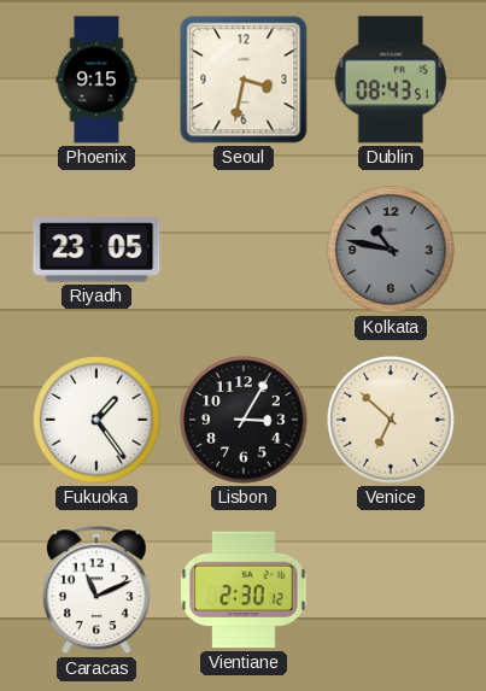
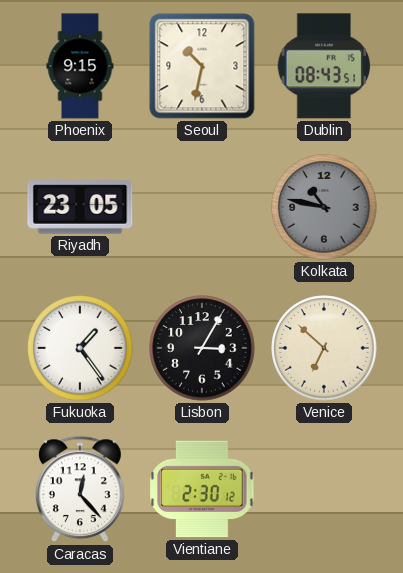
Seoul: 3:32 -> 10:32 (202, 66)
Caracas: 11:11 -> 12:23 (80, 490)
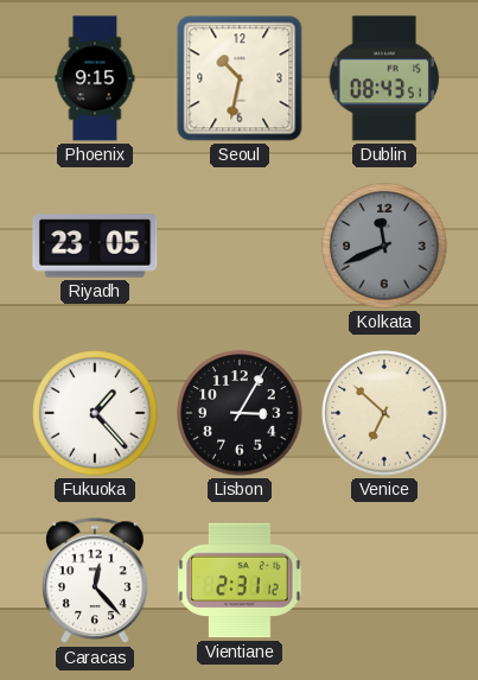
Kolkata: 10:47 -> 11:41 (384, 246)
Fukuoka: 1:24 -> 1:23 (95, 413)
Vientiane: 2:30 -> 2:31 (240, 580)
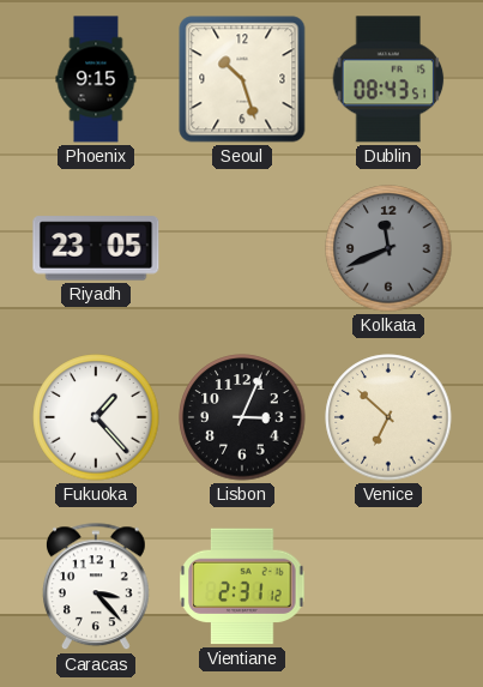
Seoul: 10:32 -> 10:27 (242, 79)
Lisbon: 3:05 -> 3:04 (242, 417)
Caracas: 12:23 -> 3:23 (96, 587)
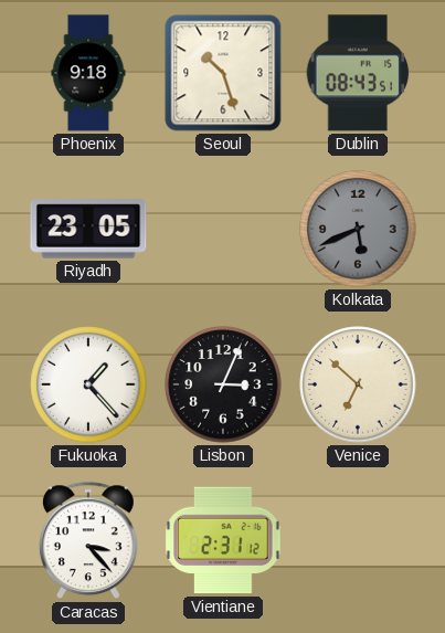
Phoenix: 9:15 -> 9:18 (88, 73)
Kolkata: 11:41 -> 5:41 (358, 229)
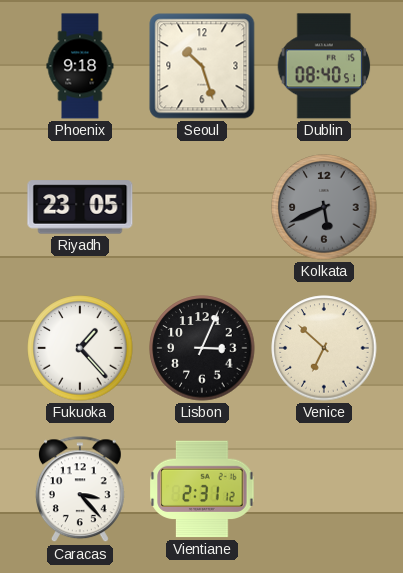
Dublin: 08:43 -> 08:40 (324, 66)
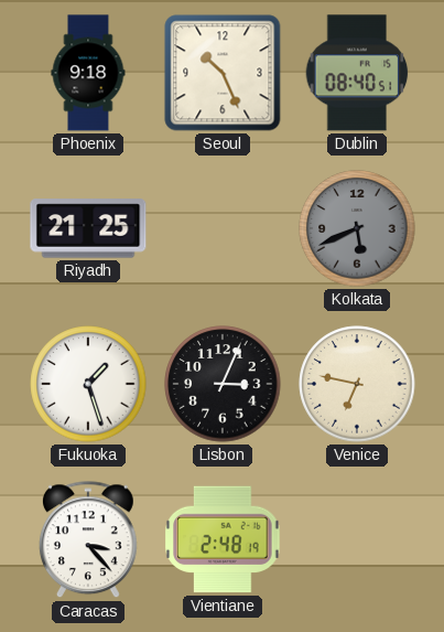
Seoul: 10:27 -> 10:26 (223, 73)
Riyadh: 23:05 -> 21:25 (88, 228)
Fukuoka: 1:23 -> 1:27 (88, 384)
Venice: 6:52 -> 6:47 (357, 384)
Vientiane: 2:31 -> 2:48 (223, 539)
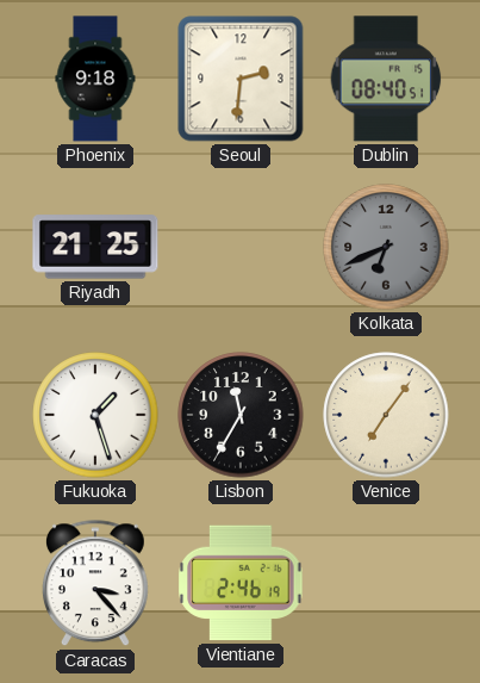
Seoul: 10:26 -> 2:31 (241, 79)
Kolkata: 5:41 -> 6:41 (386, 247)
Lisbon: 3:04 -> 11:35 (241, 415)
Venice: 6:47 -> 7:06 (386, 415)
Vientiane: 2:48 -> 2:46 (241, 583)
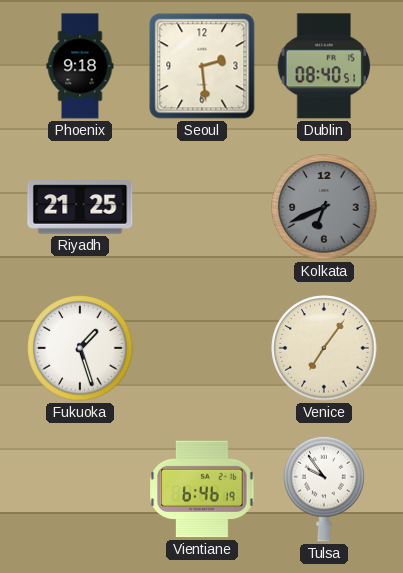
Seoul: 2:31 -> 2:29 (202, 66)
Lisbon: 11:35 -> none (241, 415)
Caracas: 3:23 -> none (95, 584)
Vientiane: 2:46 -> 6:46 (202, 489)
Tulsa: none -> 9:54 (324, 489)
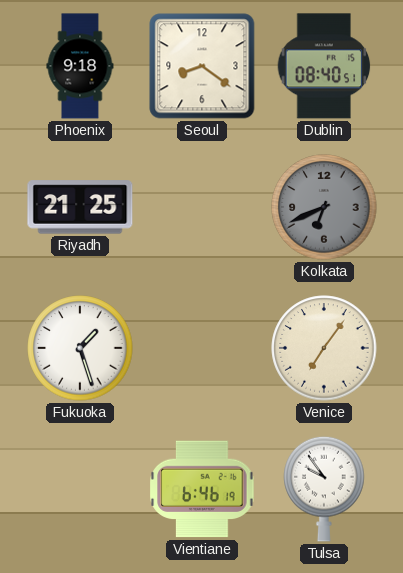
Seoul: 2:29 -> 8:21 (202, 66)
